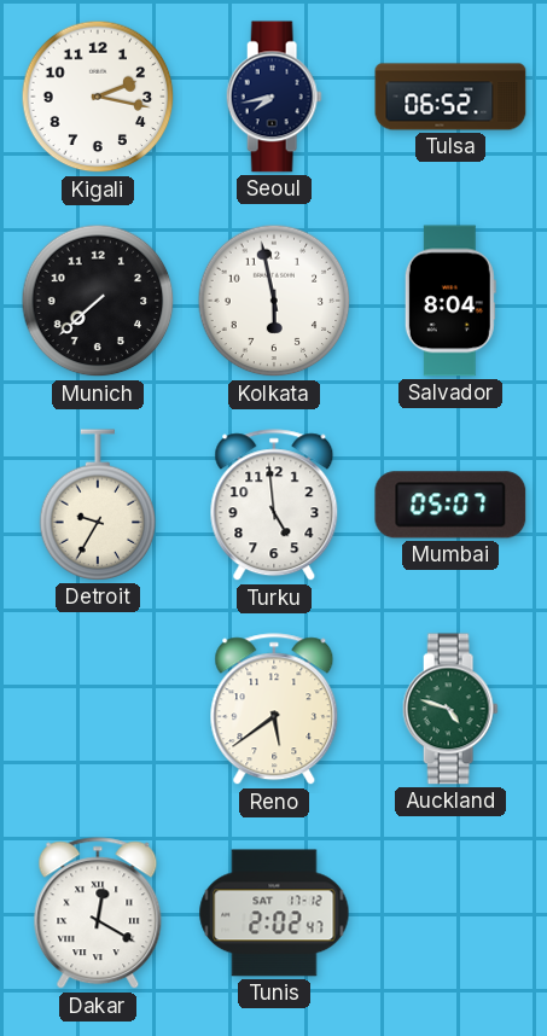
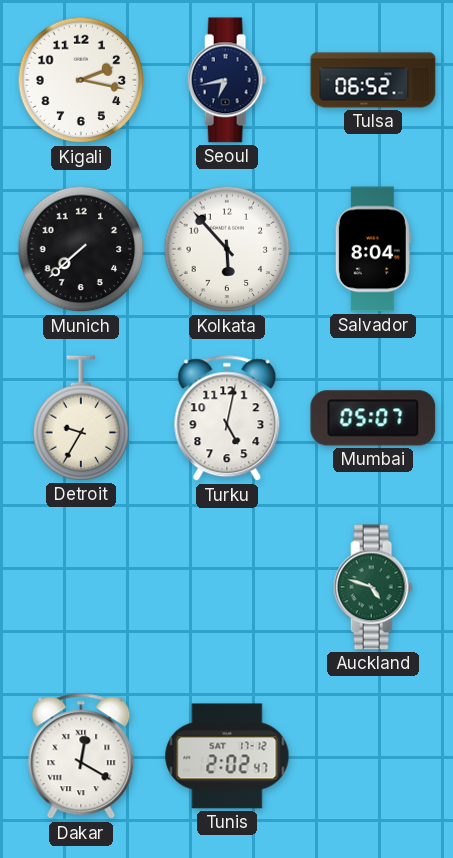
Seoul: 7:43 -> 6:43 (227, 80)
Kolkata: 5:58 -> 5:53 (227, 249)
Turku: 4:59 -> 5:02 (227, 419)
Reno: 5:39 -> none (274, 710)
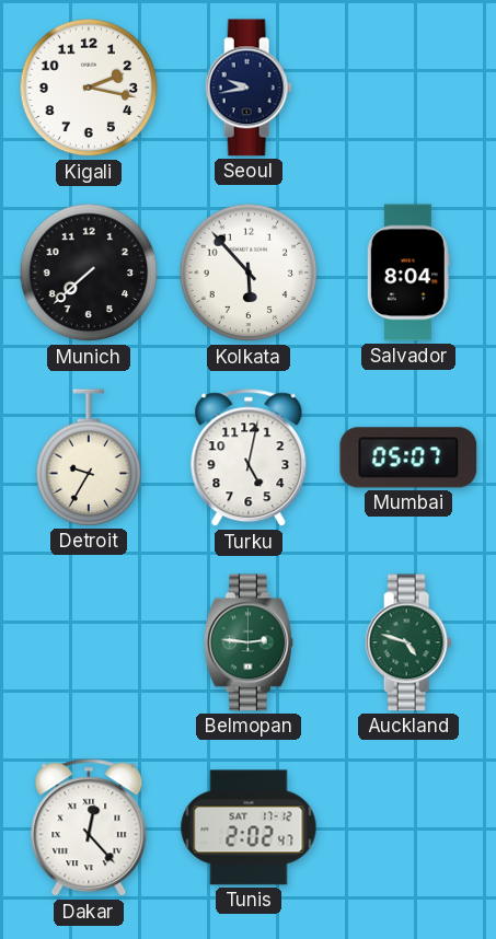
Seoul: 6:43 -> 9:43 (249, 88)
Tulsa: 06:52 -> none (373, 80)
Belmopan: none -> 2:46 (249, 642)
Dakar: 12:20 -> 12:23 (89, 828)
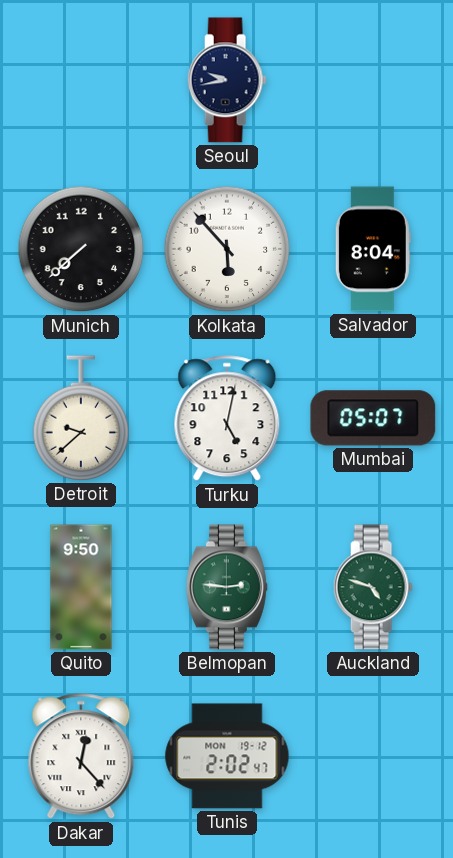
Kigali: 2:17 -> none (89, 88)
Detroit: 9:35 -> 9:38 (81, 418)
Quito: none -> 9:50 (81, 587)
Tunis date: SAT 17-12 -> MON 19-12 (227, 756)
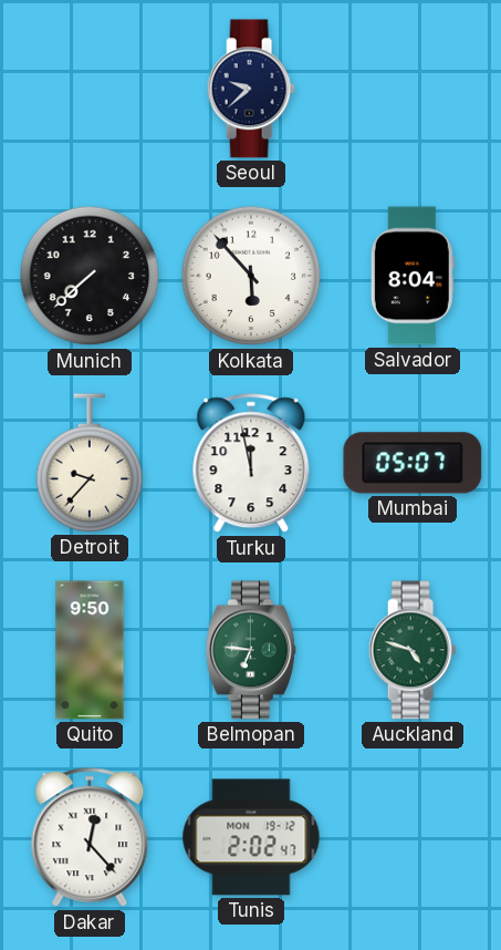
Seoul: 9:43 -> 9:38 (251, 89)
Detroit: 9:38 -> 9:37 (90, 463)
Turku: 5:02 -> 11:58 (251, 464)
Belmopan: 2:46 -> 6:46 (251, 650)
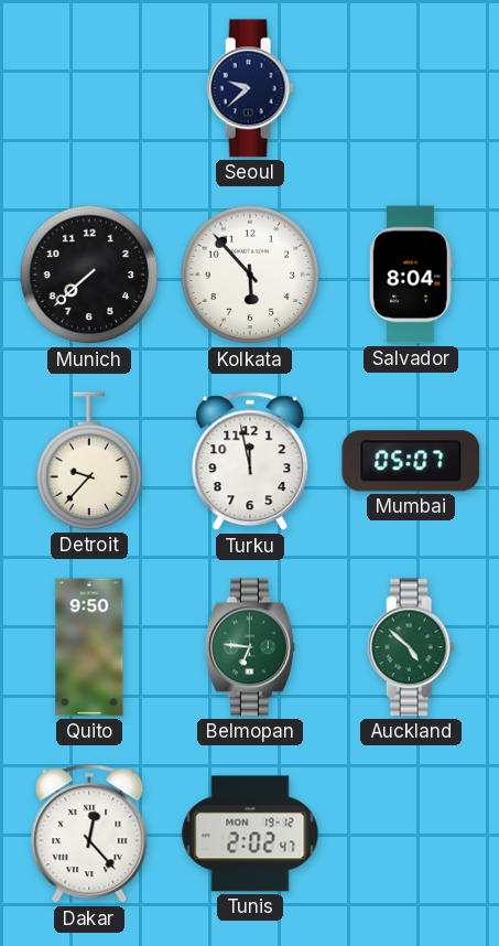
Auckland: 4:48 -> 4:52 (411, 647)
